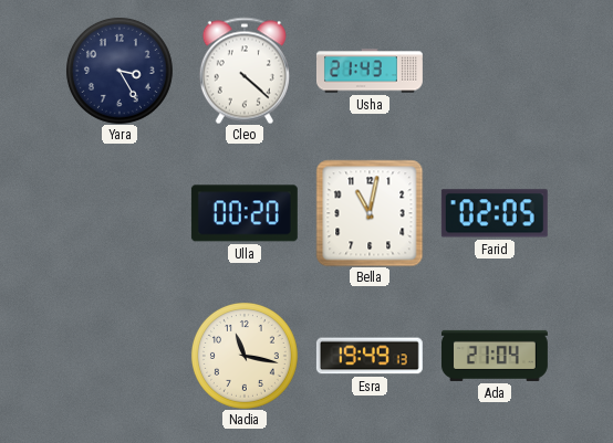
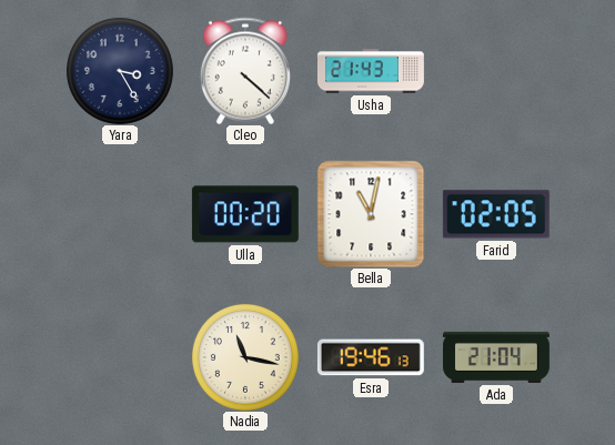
Esra: 19:49 -> 19:46 (371, 357)
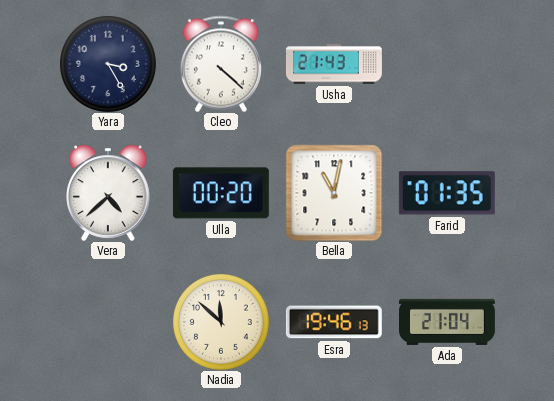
Vera: none -> 4:38 (108, 193)
Farid: 02:05 -> 01:35 (447, 193)
Nadia: 11:17 -> 11:52 (221, 322)
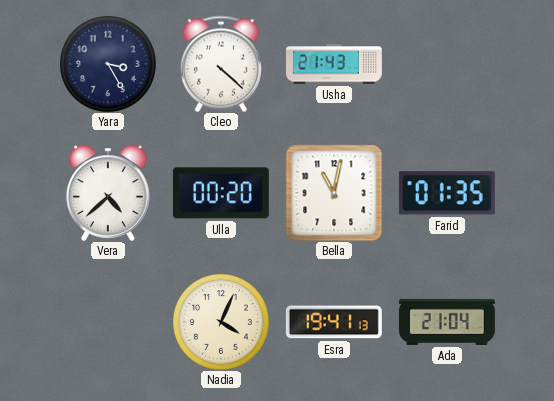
Nadia: 11:52 -> 4:04 (221, 322)
Esra: 19:46 -> 19:41 (334, 322)
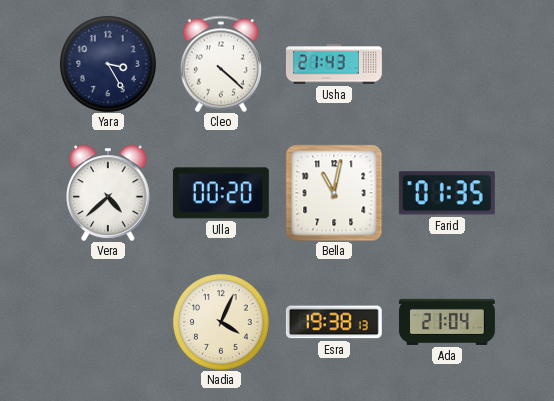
Esra: 19:41 -> 19:38 (334, 322)
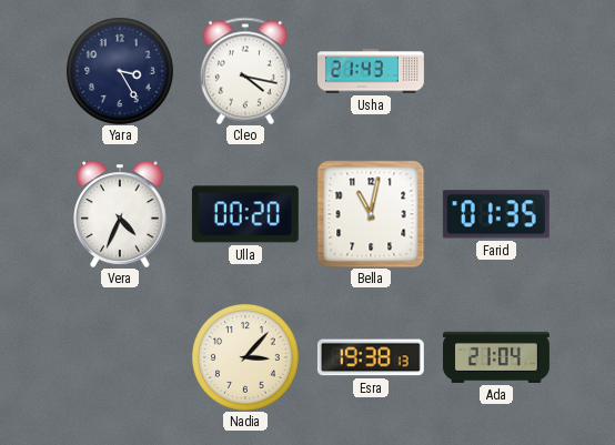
Cleo: 4:22 -> 4:17 (245, 71)
Vera: 4:38 -> 4:34 (120, 214)
Nadia: 4:04 -> 3:07 (245, 357)
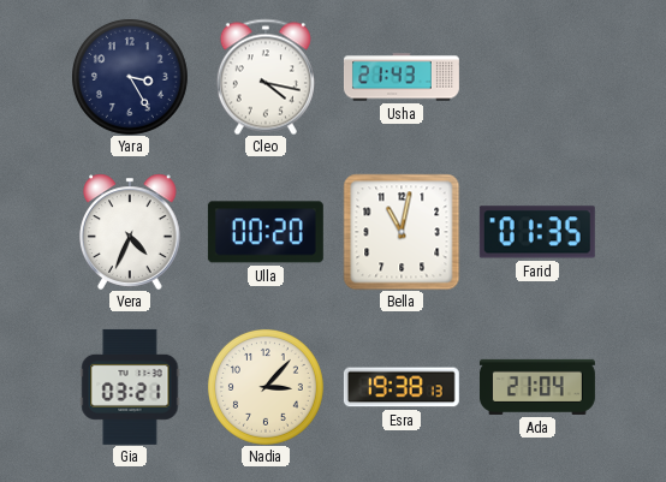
Gia: none -> 03:21 (130, 387)
